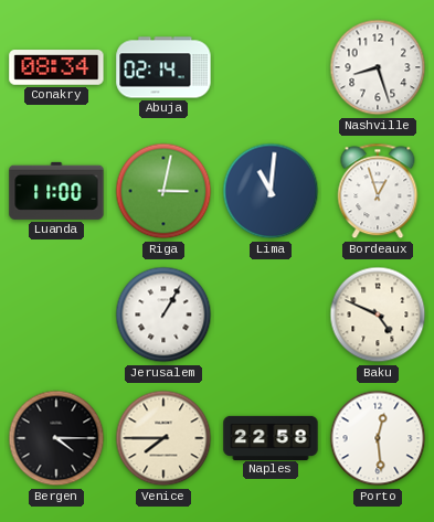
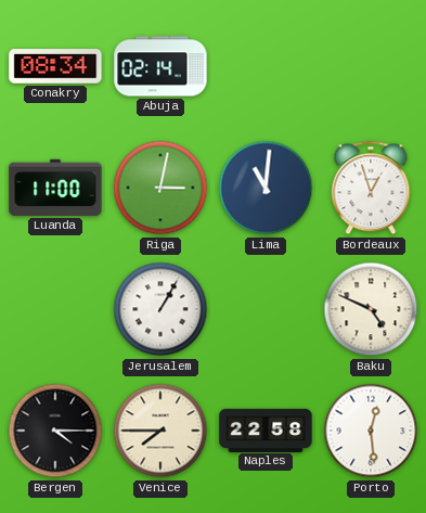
Nashville: 8:27 -> none (378, 67)
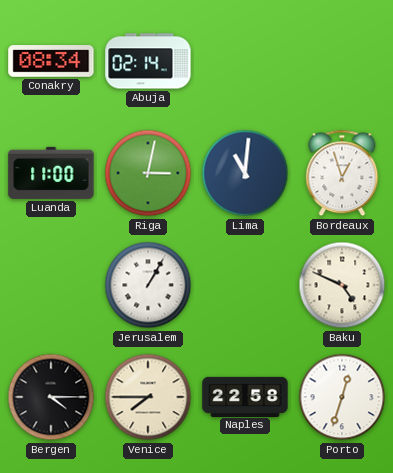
Porto: 12:29 -> 12:33 (342, 397)
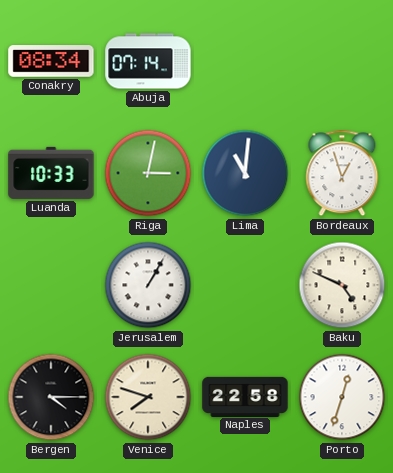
Abuja: 02:14 -> 07:14 (148, 61)
Luanda: 11:00 -> 10:33 (51, 173)
Venice: 7:45 -> 7:48 (148, 397)
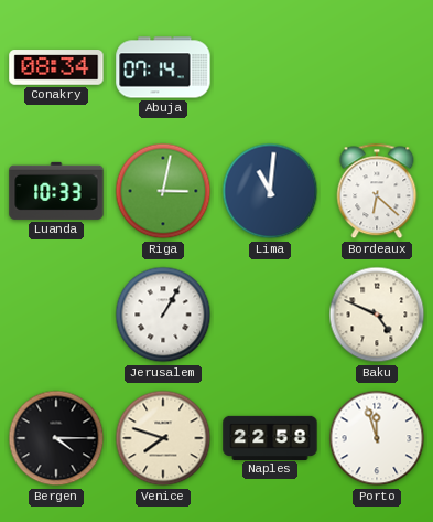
Bordeaux: 12:57 -> 6:22 (377, 191)
Porto: 12:33 -> 11:57 (377, 438)
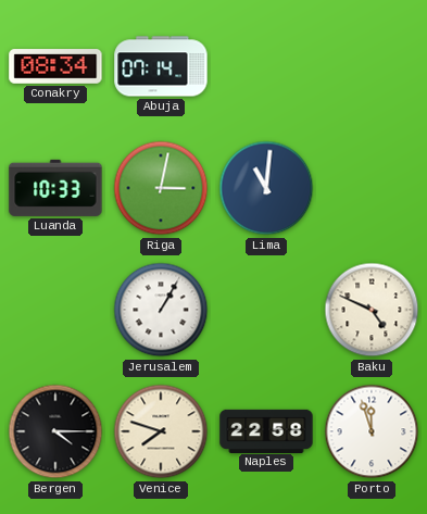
Bordeaux: 6:22 -> none (377, 191)
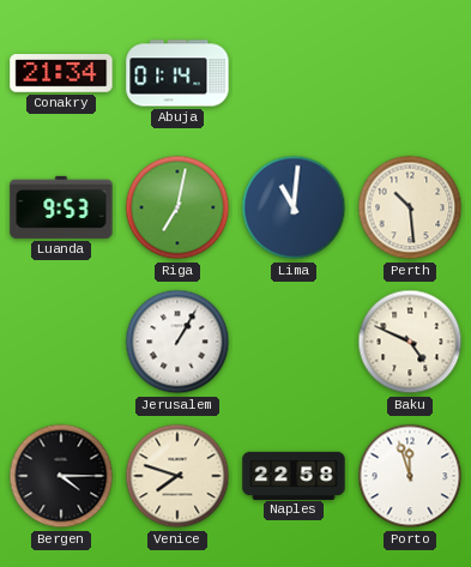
Conakry: 08:34 -> 21:34 (61, 73)
Abuja: 07:14 -> 01:14 (177, 73)
Luanda: 10:33 -> 9:53 (61, 207)
Riga: 3:02 -> 7:02 (177, 207)
Perth: none -> 10:29 (410, 207)
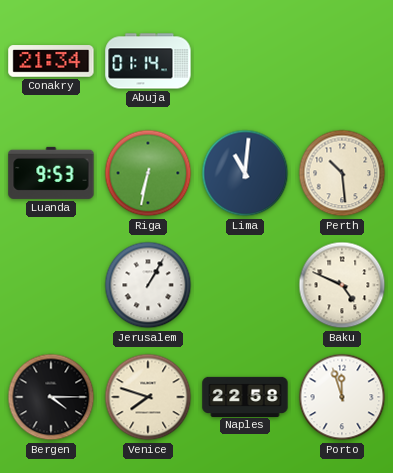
Riga: 7:02 -> 6:32 (148, 173)
